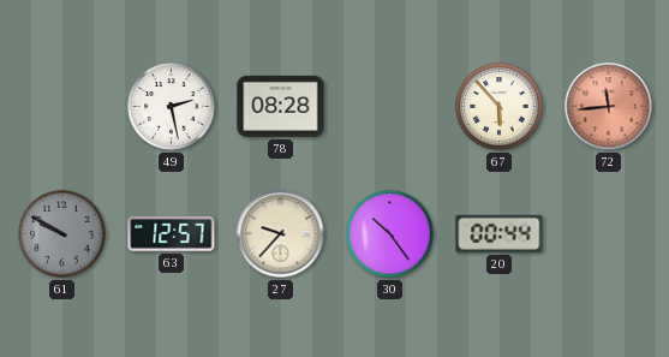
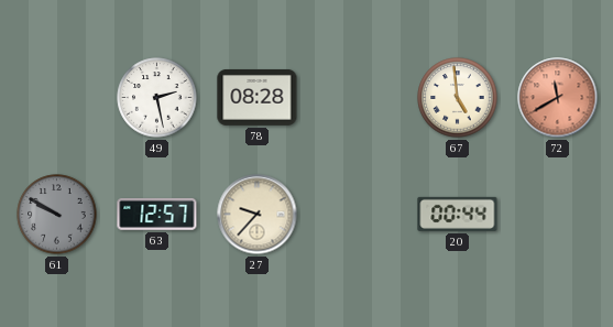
67: 5:53 -> 4:59 (458, 98)
72: 11:44 -> 11:40 (558, 98)
30: 10:24 -> none (390, 234)
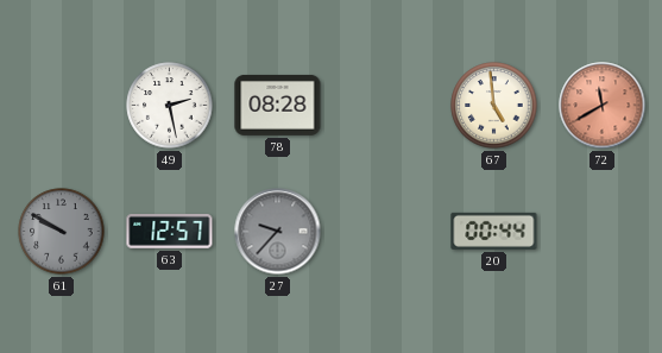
27 dial: cream -> grey (278, 232)
